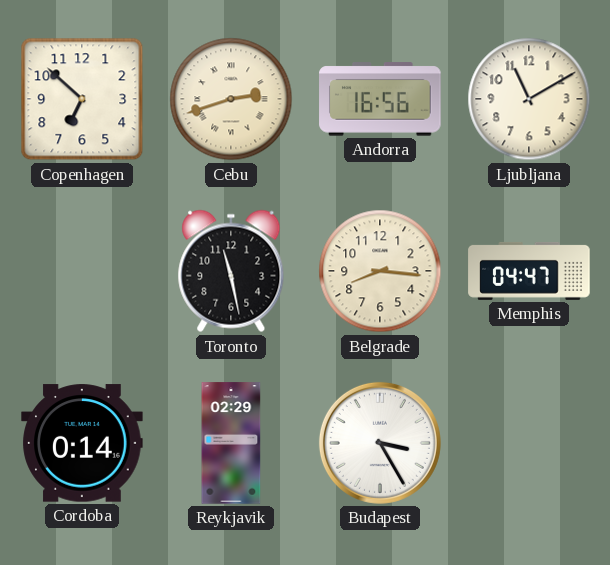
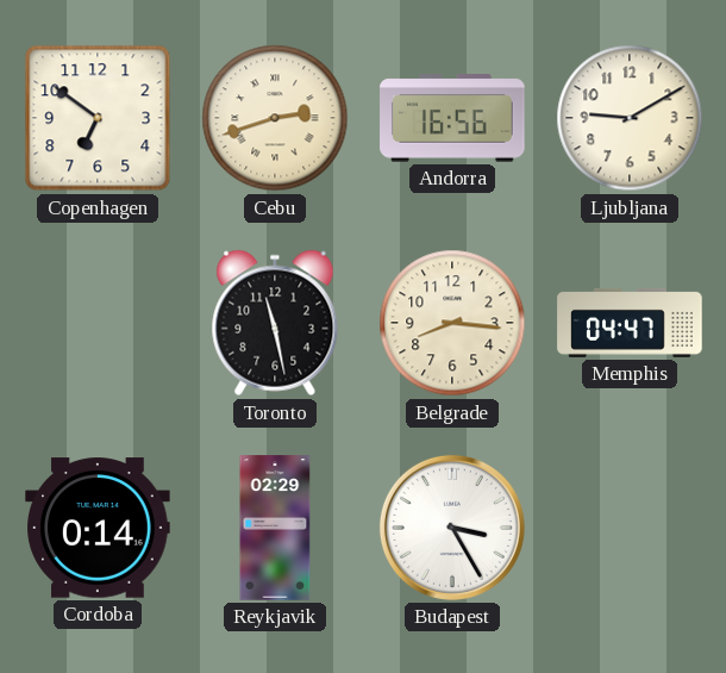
Copenhagen: 6:52 -> 6:51 (98, 118)
Ljubljana: 11:10 -> 9:10 (630, 118)
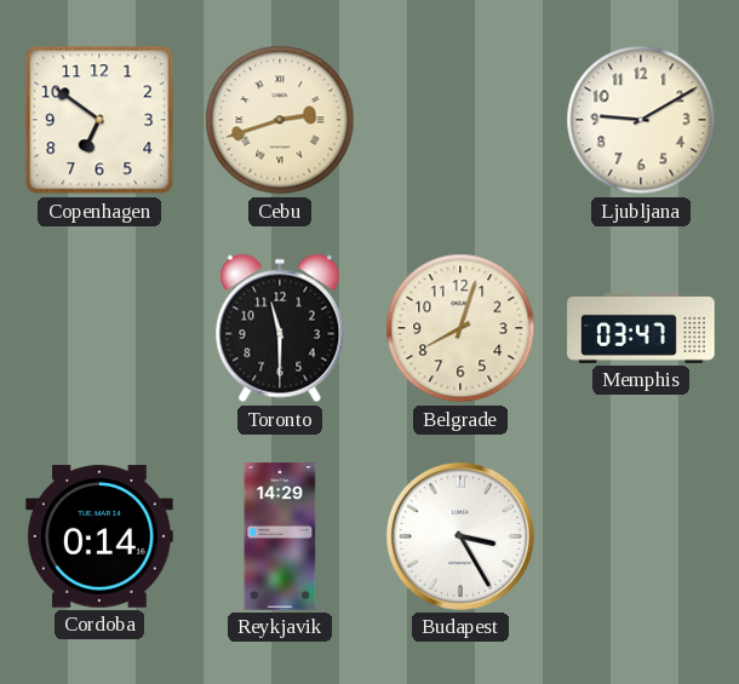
Andorra: 16:56 -> none (452, 118)
Toronto: 11:28 -> 11:30 (280, 328)
Belgrade: 8:16 -> 8:03 (460, 328)
Memphis: 04:47 -> 03:47 (641, 328)
Reykjavik: 02:29 -> 14:29 (280, 536)
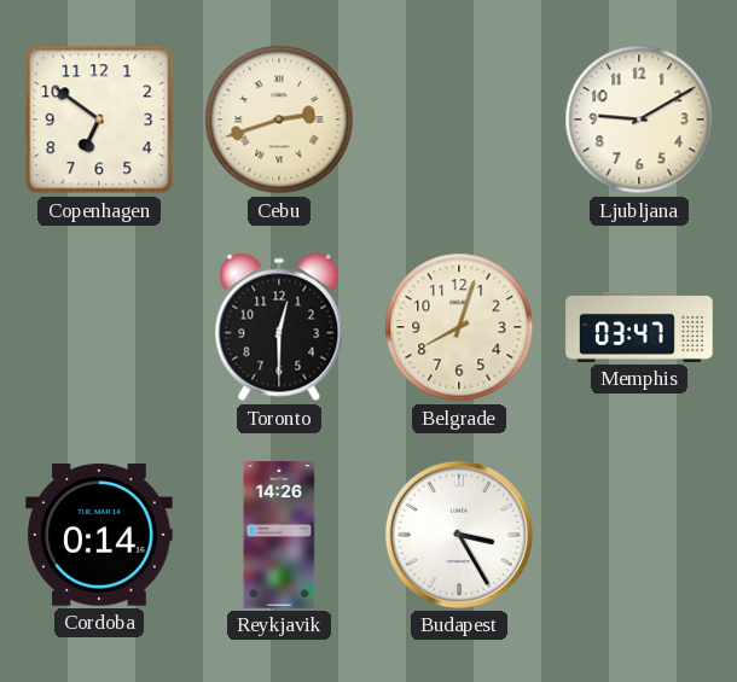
Toronto: 11:30 -> 12:30 (279, 327)
Reykjavik: 14:29 -> 14:26 (279, 535)
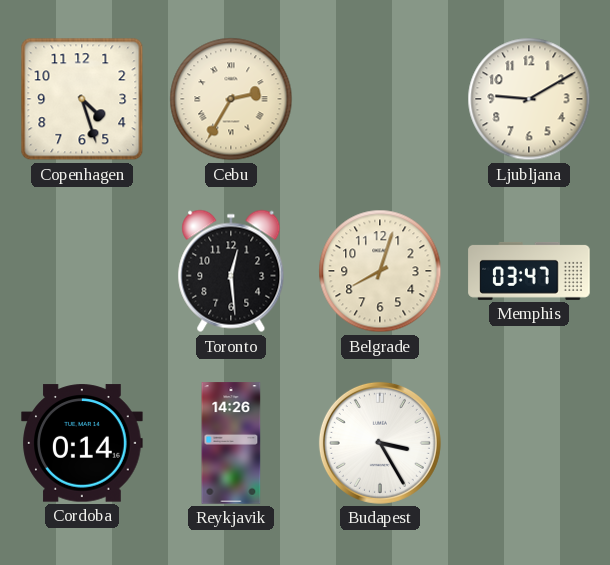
Copenhagen: 6:51 -> 4:27 (82, 99)
Cebu: 2:42 -> 2:35 (231, 99)
Toronto: 12:30 -> 12:29 (231, 271)
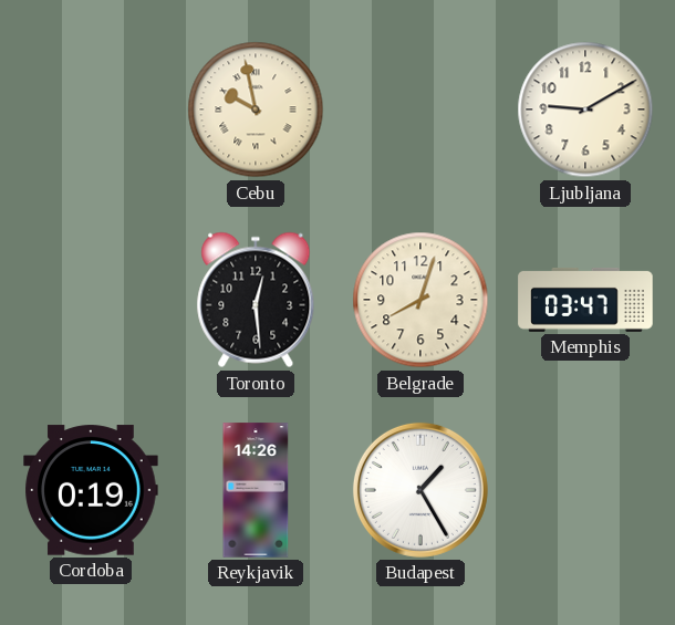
Copenhagen: 4:27 -> none (82, 99)
Cebu: 2:35 -> 9:58 (256, 110)
Cordoba: 0:14 -> 0:19 (91, 490)
Budapest: 3:25 -> 1:25 (420, 490)
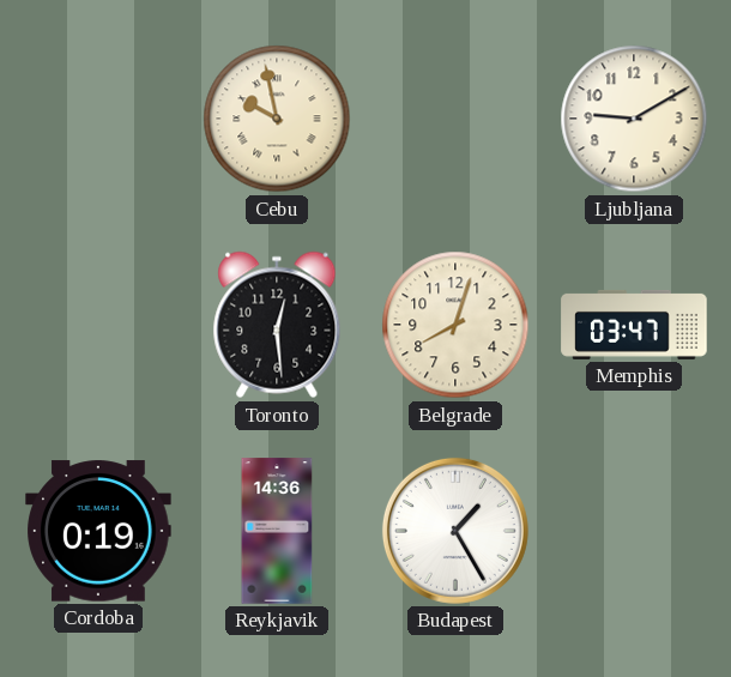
Reykjavik: 14:26 -> 14:36 (277, 531)
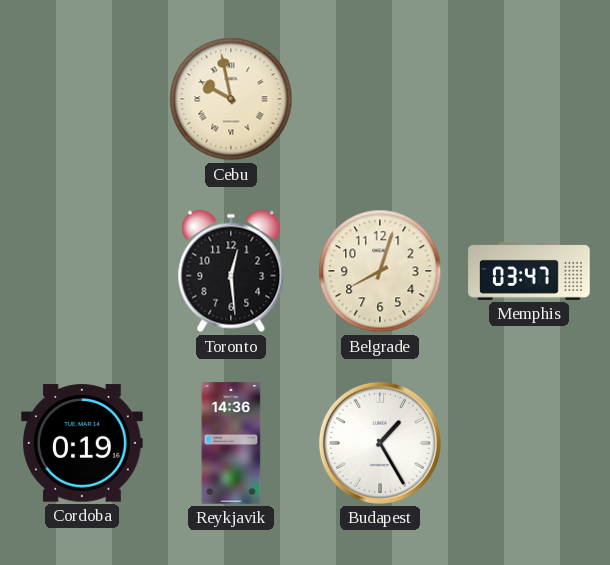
Ljubljana: 9:10 -> none (634, 119)
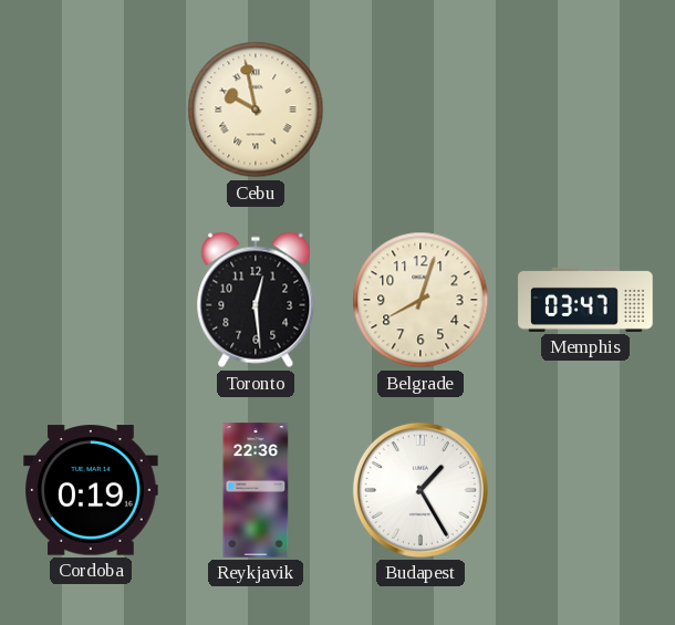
Reykjavik: 14:36 -> 22:36 (256, 490)
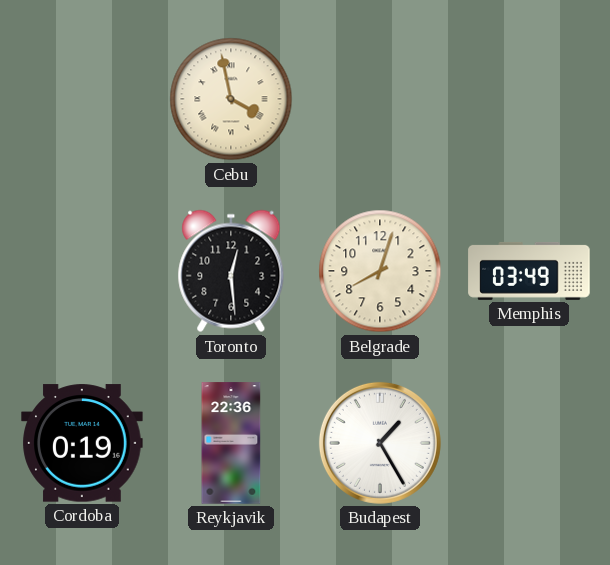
Cebu: 9:58 -> 3:58 (231, 99)
Memphis: 03:47 -> 03:49 (529, 271)
